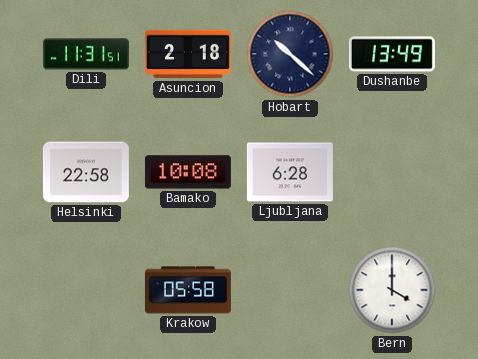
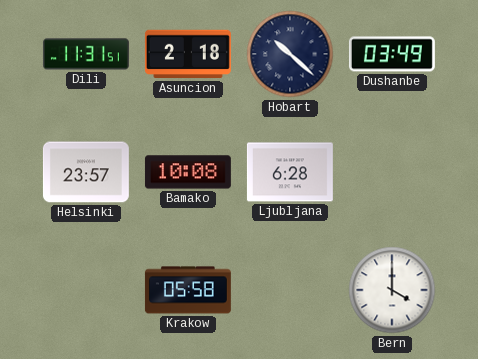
Dushanbe: 13:49 -> 03:49 (392, 54)
Helsinki: 22:58 -> 23:57 (86, 172)
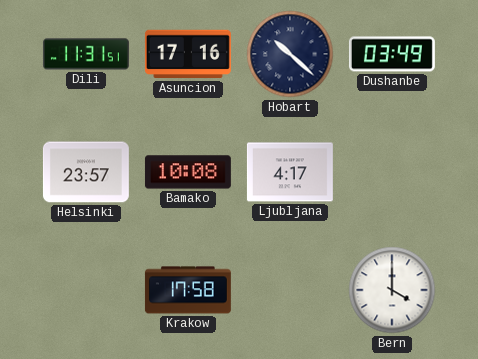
Asuncion: 2:18 -> 17:16 (188, 54)
Ljubljana: 6:28 -> 4:17 (290, 172)
Krakow: 05:58 -> 17:58 (188, 290)
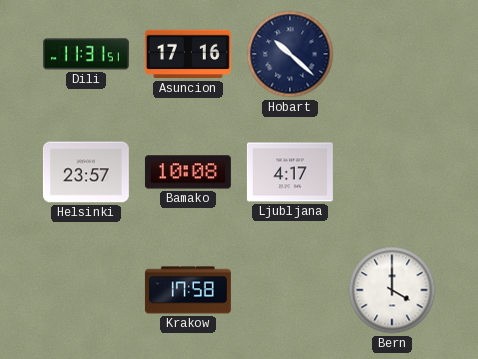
Dushanbe: 03:49 -> none (392, 54)
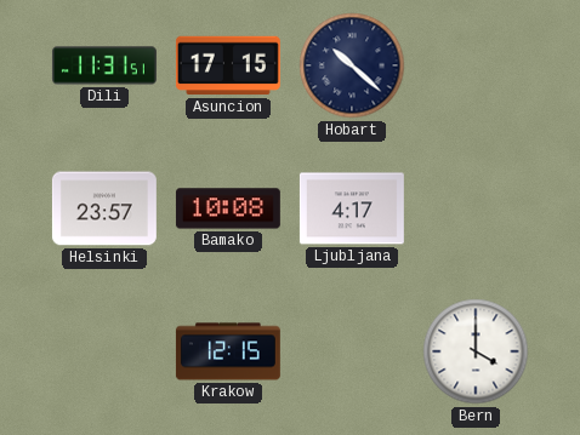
Asuncion: 17:16 -> 17:15 (228, 65)
Krakow: 17:58 -> 12:15 (228, 351)
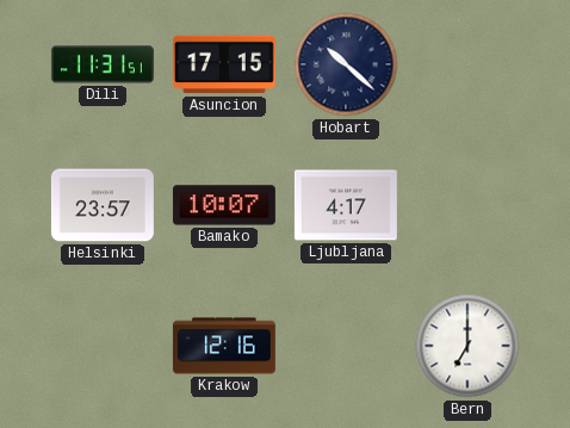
Bamako: 10:08 -> 10:07 (224, 205)
Krakow: 12:15 -> 12:16 (224, 346)
Bern: 4:00 -> 7:00 (467, 346)
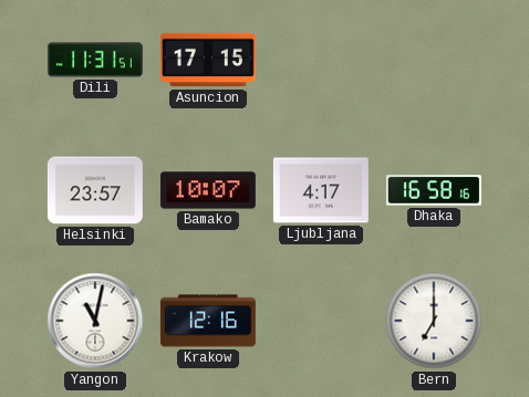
Hobart: 10:22 -> none (346, 64)
Dhaka: none -> 16:58 (434, 190)
Yangon: none -> 11:02 (95, 321)
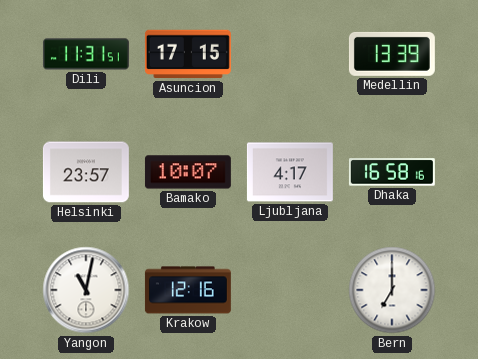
Medellin: none -> 13:39 (392, 54)
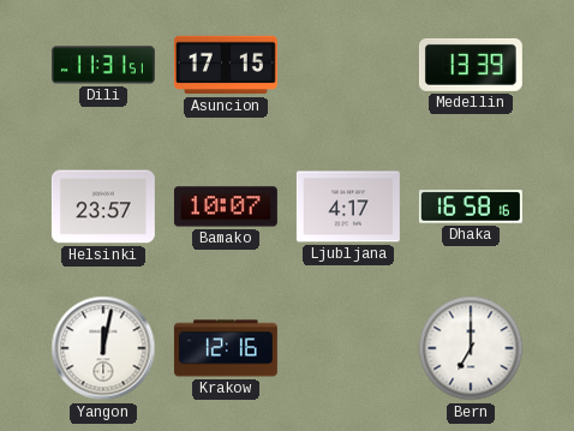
Yangon: 11:02 -> 12:02 (103, 348)
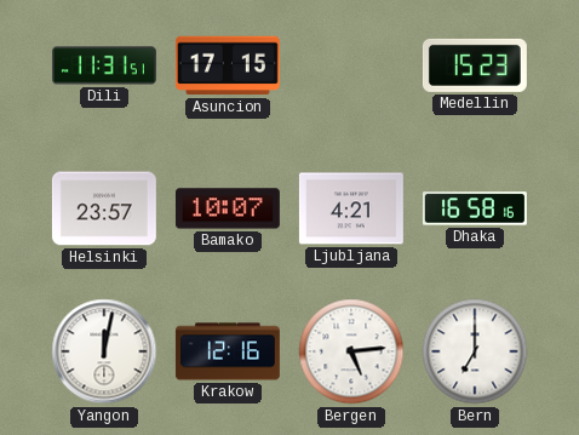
Medellin: 13:39 -> 15:23 (475, 65)
Ljubljana: 4:17 -> 4:21 (351, 208)
Bergen: none -> 5:14 (351, 351)
